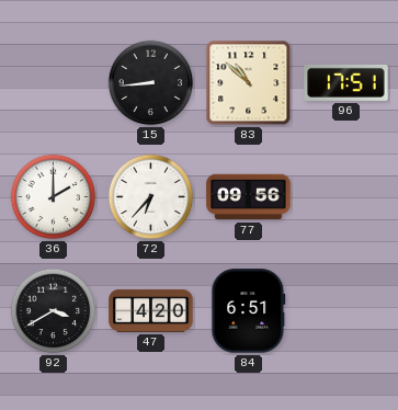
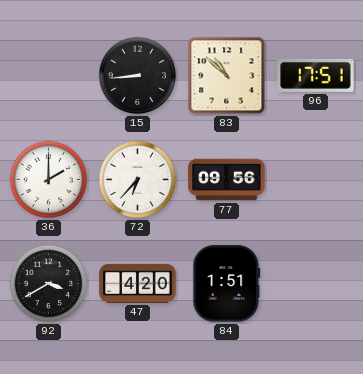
84: 6:51 -> 1:51 (227, 284)
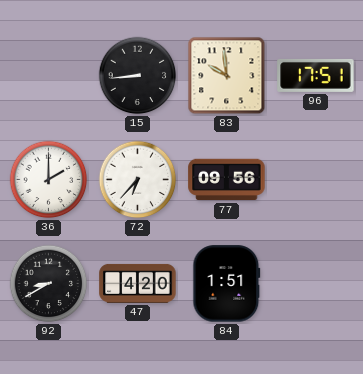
83: 10:52 -> 9:59 (227, 76)
92: 3:40 -> 8:40 (49, 284)
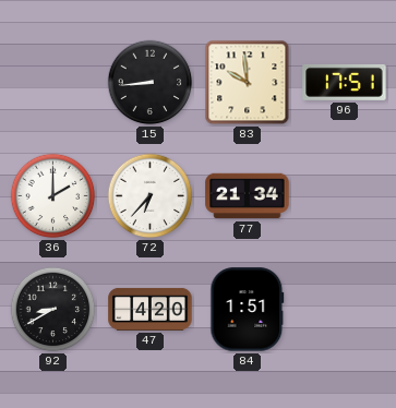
77: 09:56 -> 21:34 (248, 196)
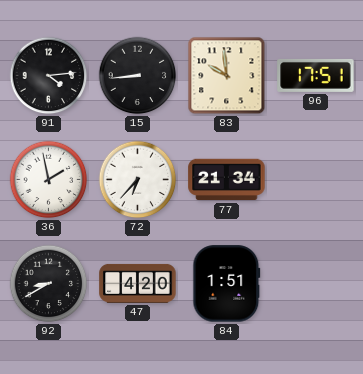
91: none -> 4:14 (49, 76)
36: 2:00 -> 1:58 (49, 180)
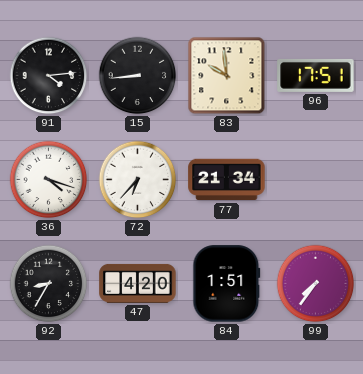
36: 1:58 -> 4:18 (49, 180)
92: 8:40 -> 8:35 (49, 284)
99: none -> 7:36 (316, 284)
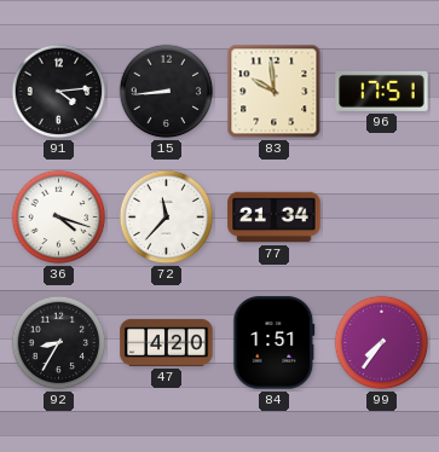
72: 6:37 -> 11:37 (167, 218)
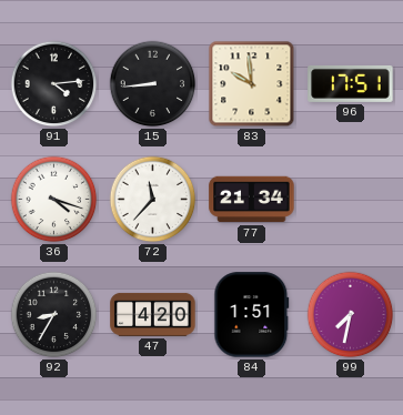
99: 7:36 -> 7:32 (351, 315)
